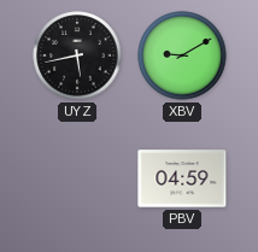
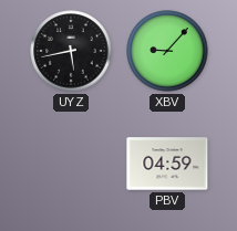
XBV: 9:10 -> 9:07 (167, 51)
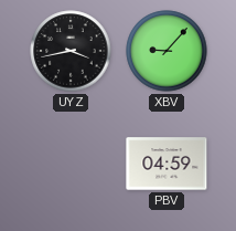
UYZ: 5:43 -> 3:43 (71, 51)
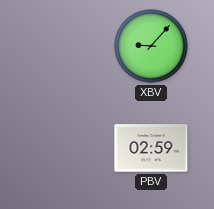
UYZ: 3:43 -> none (71, 51)
PBV: 04:59 -> 02:59 (151, 148)
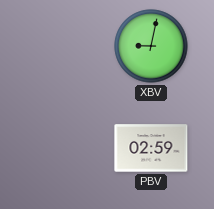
XBV: 9:07 -> 9:02 (151, 46)
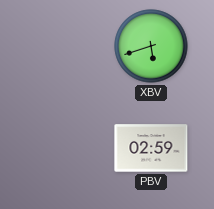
XBV: 9:02 -> 5:42 (151, 46)
